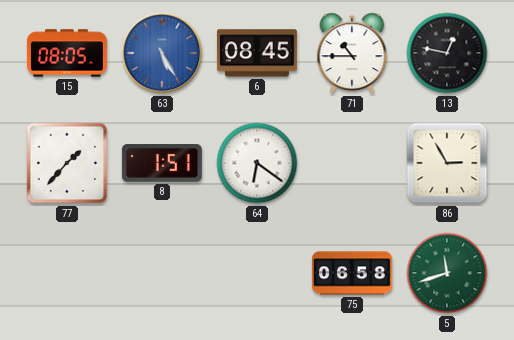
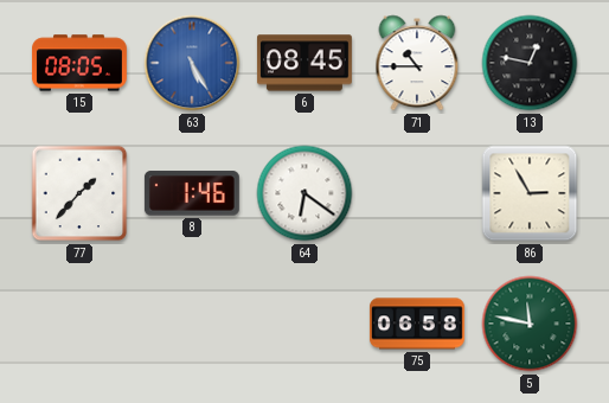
8: 1:51 -> 1:46 (192, 193)
5: 11:42 -> 11:47 (530, 324)
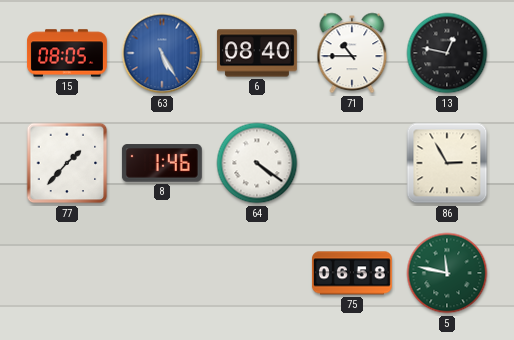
6: 08:45 -> 08:40 (257, 53)
64: 6:21 -> 4:21 (257, 163)
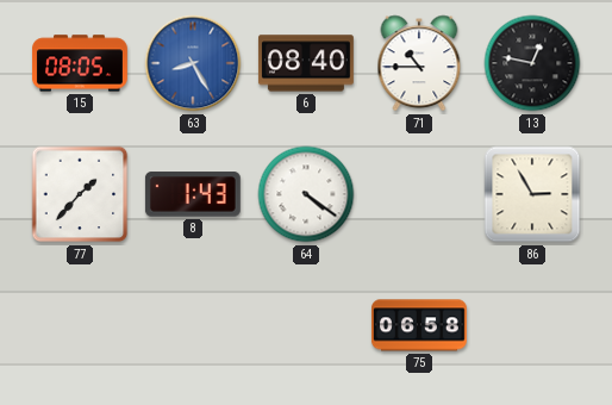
63: 5:25 -> 8:25 (193, 63)
8: 1:46 -> 1:43 (193, 194)
5: 11:47 -> none (447, 273)
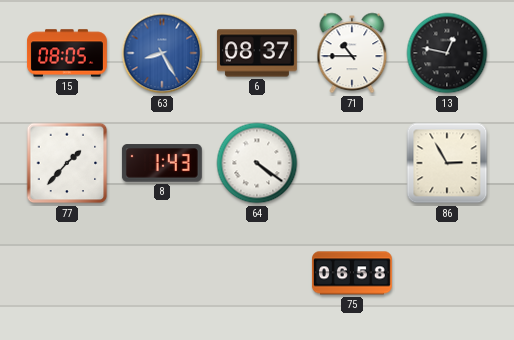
6: 08:40 -> 08:37 (257, 53)
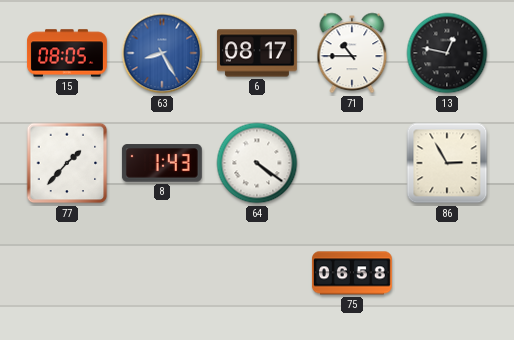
6: 08:37 -> 08:17 (257, 53)
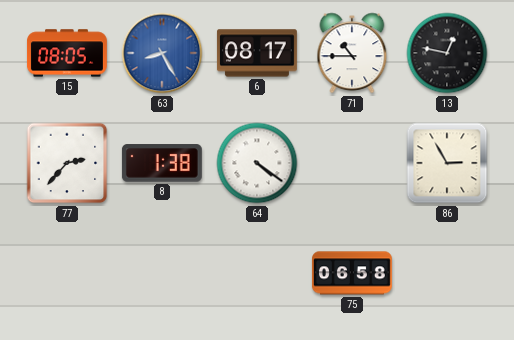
77: 1:37 -> 2:37 (67, 163)
8: 1:43 -> 1:38 (162, 163)
